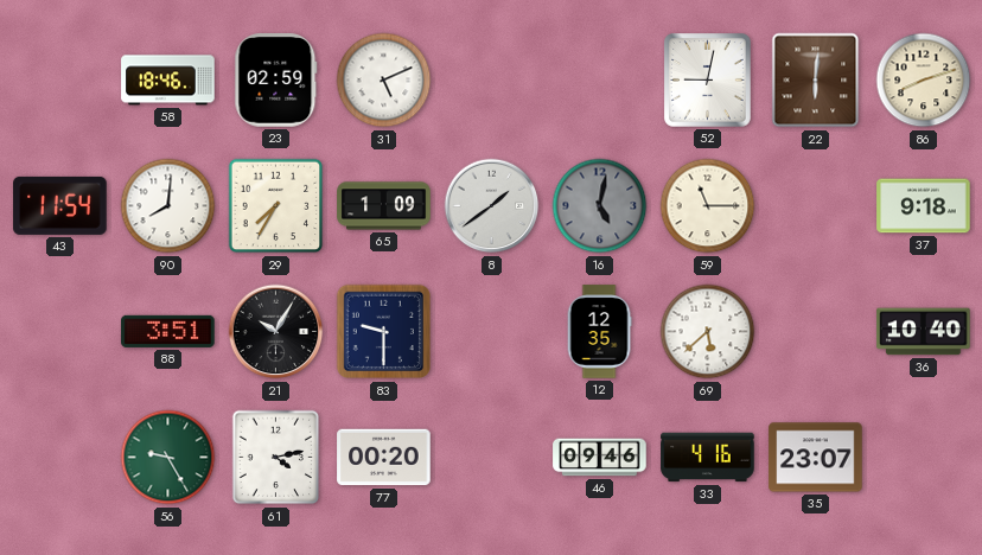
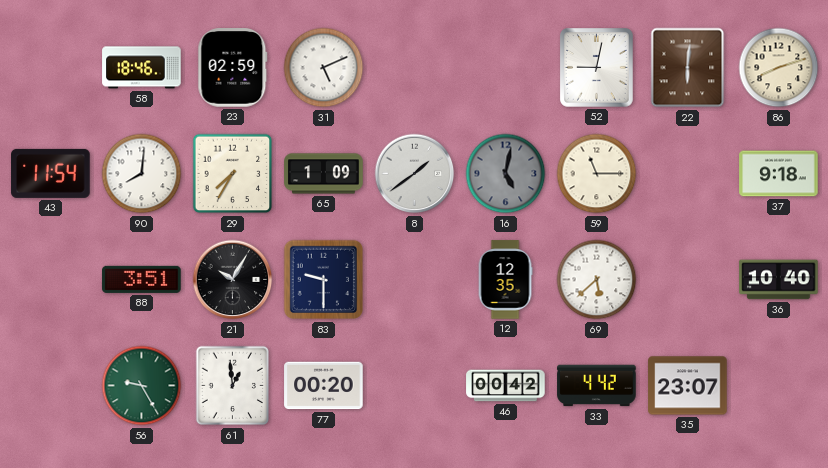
61: 4:13 -> 12:59 (233, 386)
46: 09:46 -> 00:42 (506, 386)
33: 4:16 -> 4:42 (597, 386)
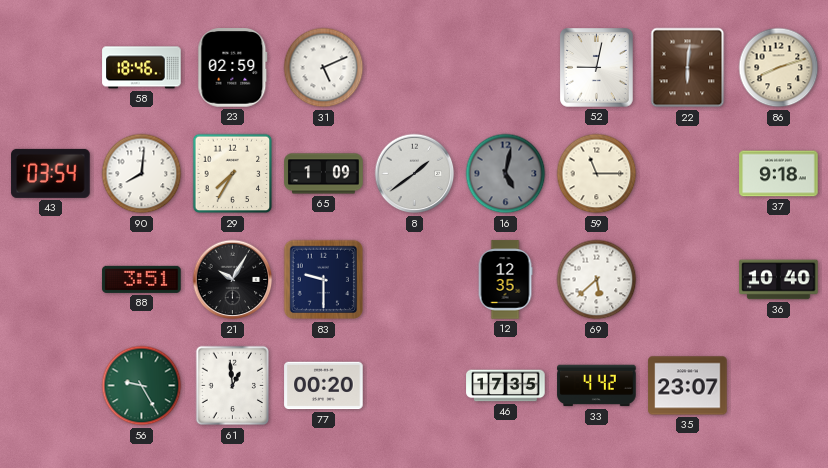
43: 11:54 -> 03:54 (51, 173)
46: 00:42 -> 17:35 (506, 386)
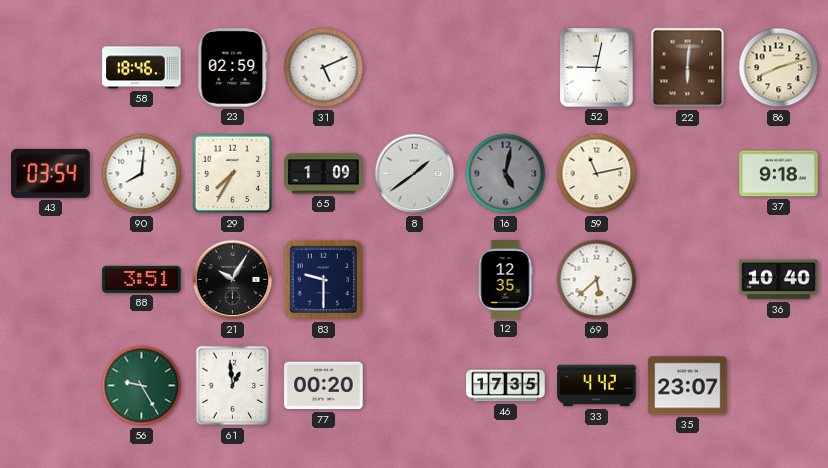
59: 11:15 -> 11:13 (597, 174)
